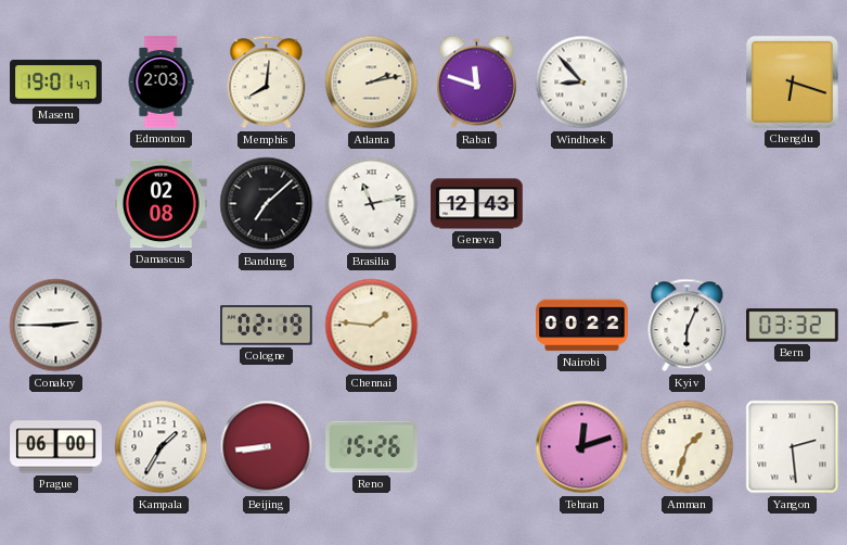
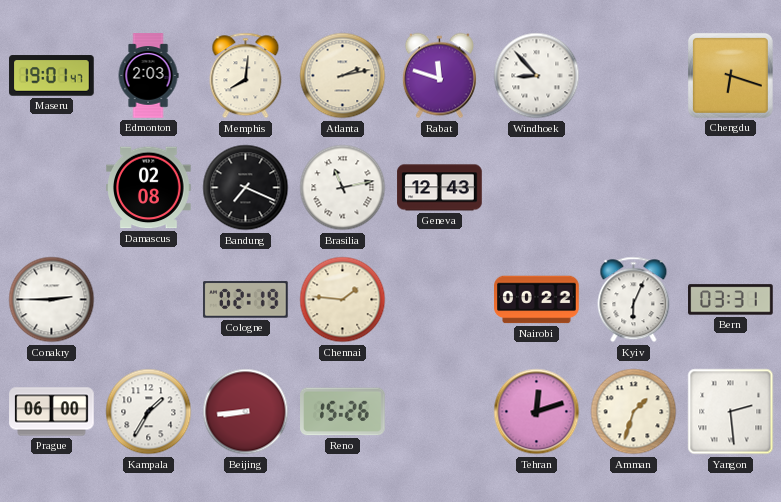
Bandung: 7:08 -> 7:19 (246, 188)
Bern: 03:32 -> 03:31 (731, 300)
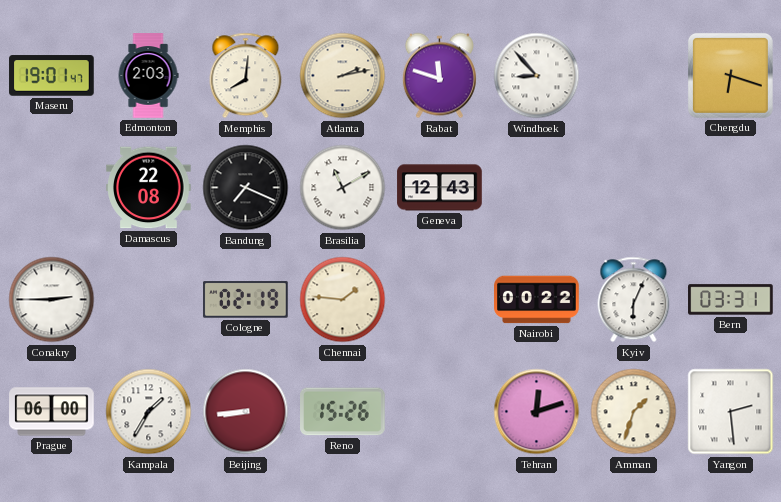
Damascus: 02:08 -> 22:08 (149, 188)
Brasilia: 11:13 -> 11:10 (343, 188)
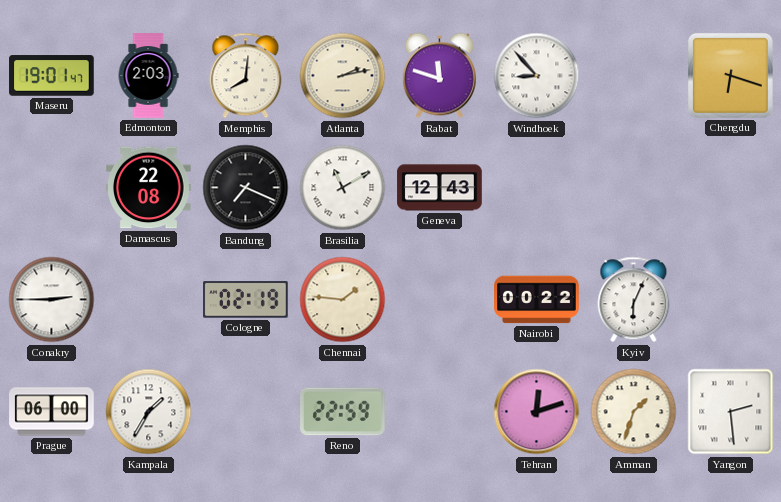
Bern: 03:31 -> none (731, 300)
Beijing: 8:44 -> none (246, 412)
Reno: 15:26 -> 22:59 (343, 412)
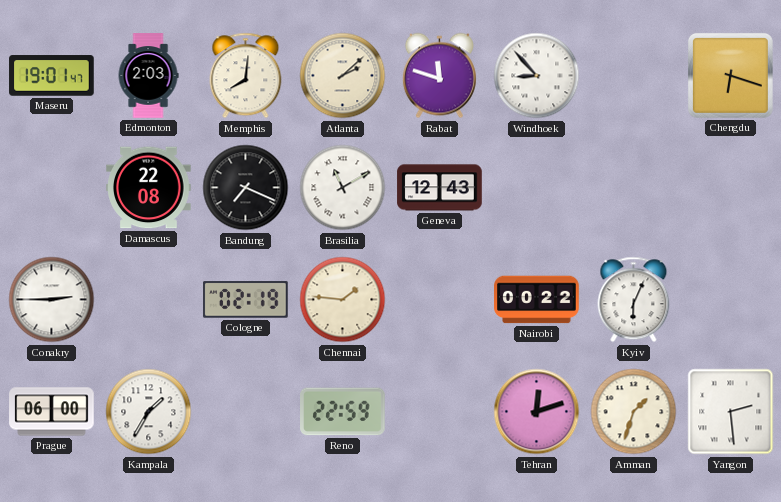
Atlanta: 2:13 -> 2:08 (343, 76)
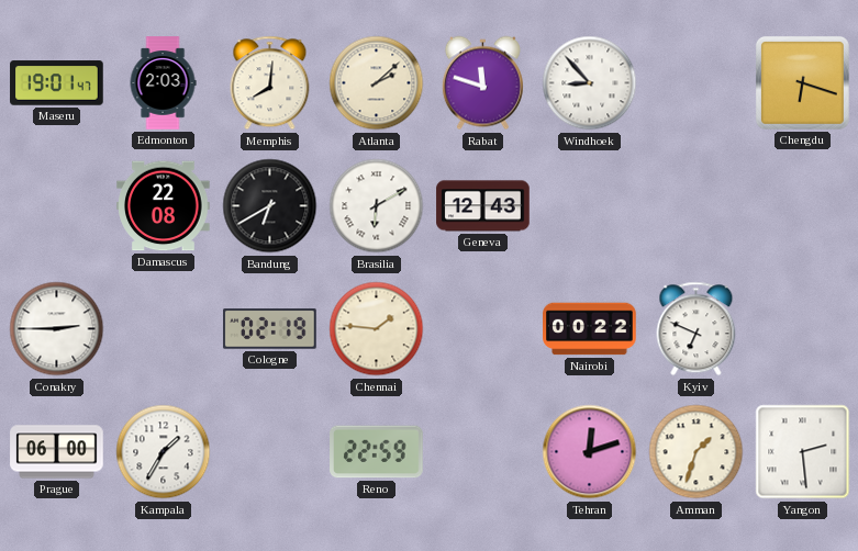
Bandung: 7:19 -> 6:40 (270, 206)
Brasilia: 11:10 -> 6:10 (377, 206)
Kyiv: 6:04 -> 6:49 (697, 329)
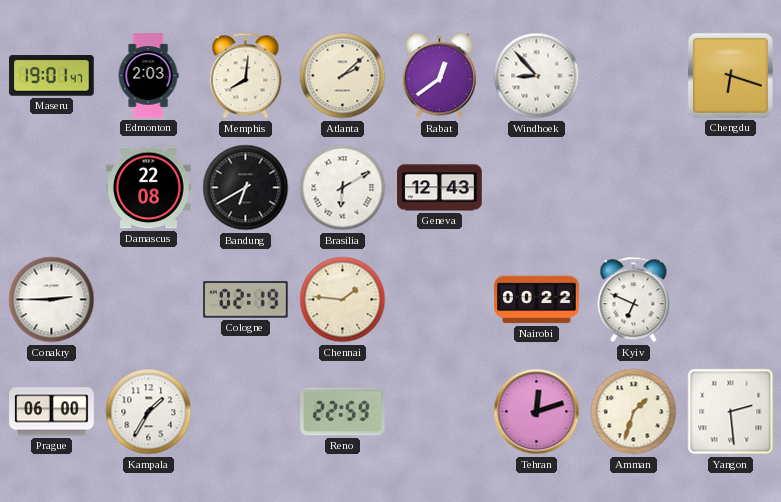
Rabat: 11:48 -> 12:39 (439, 76)
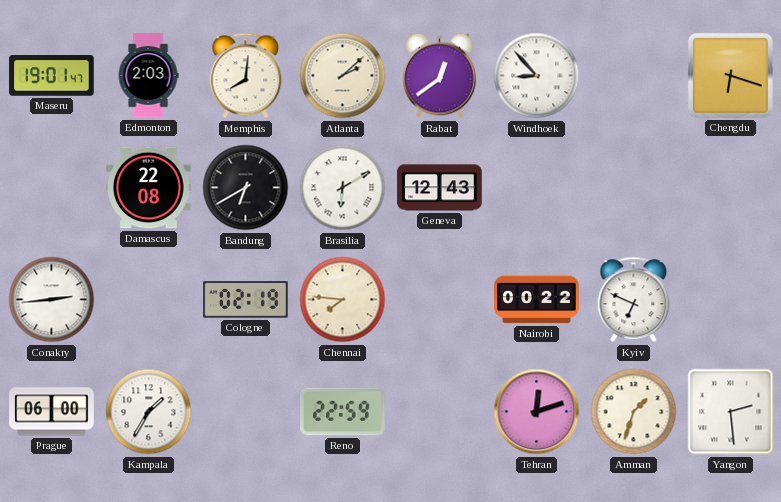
Conakry: 2:45 -> 2:44 (52, 300)
Chennai: 1:46 -> 7:46 (343, 300)
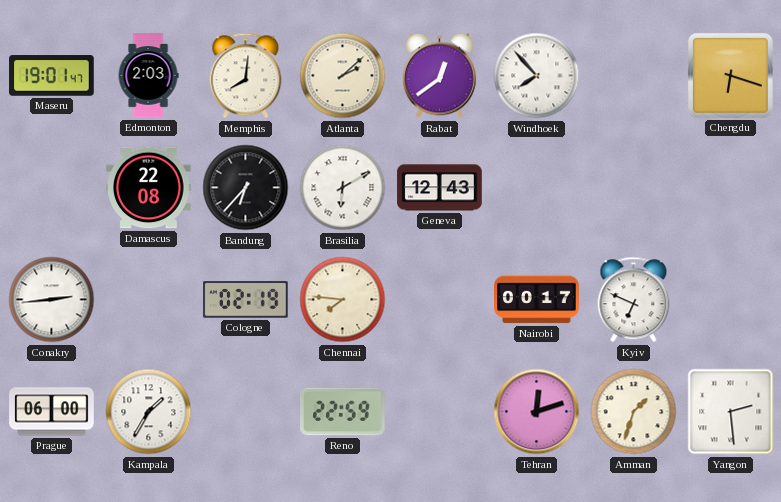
Windhoek: 8:53 -> 7:53 (537, 76)
Bandung: 6:40 -> 6:37 (246, 188)
Nairobi: 00:22 -> 00:17 (537, 300)
